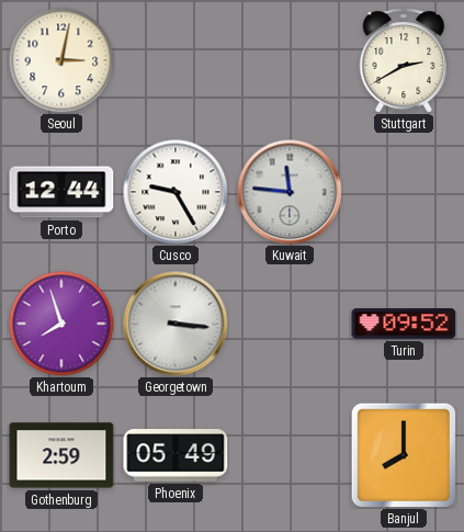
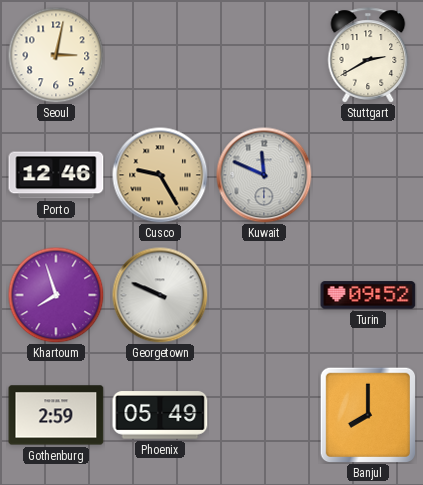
Porto: 12:44 -> 12:46 (56, 175)
Cusco dial: white -> champagne (160, 175)
Kuwait: 11:46 -> 11:49 (264, 175)
Georgetown: 3:16 -> 9:49 (160, 295)
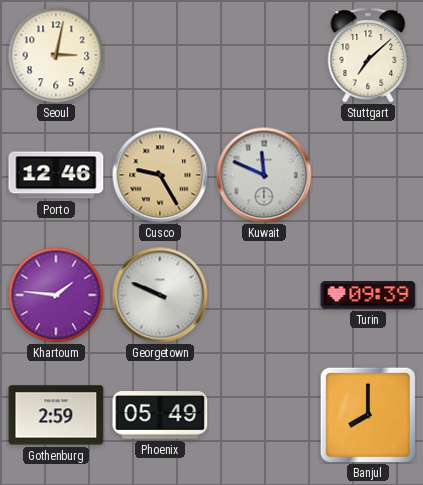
Stuttgart: 2:40 -> 7:08 (368, 55)
Khartoum: 7:57 -> 1:46 (56, 295)
Turin: 09:52 -> 09:39 (368, 295)
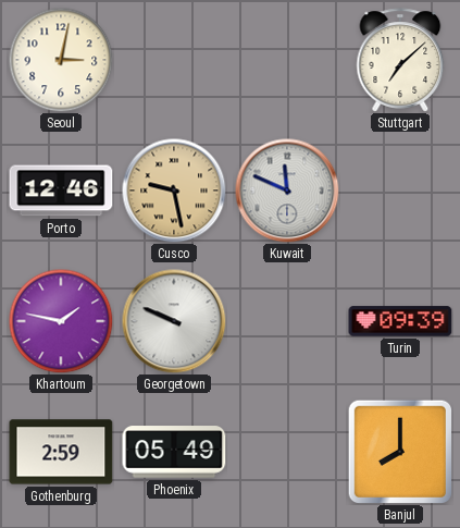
Cusco: 9:25 -> 9:28 (174, 191)
Khartoum: 1:46 -> 1:47 (61, 321)
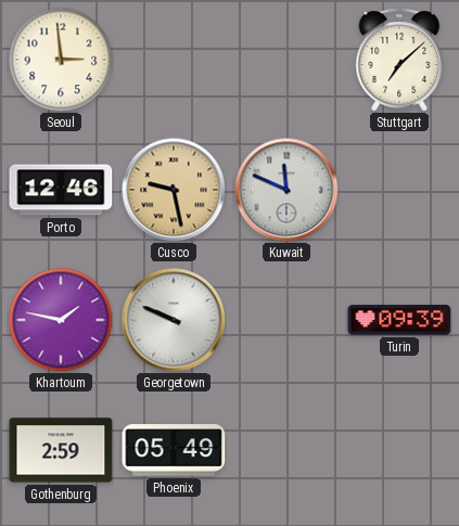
Seoul: 3:02 -> 2:59 (61, 60)
Banjul: 8:00 -> none (399, 451)
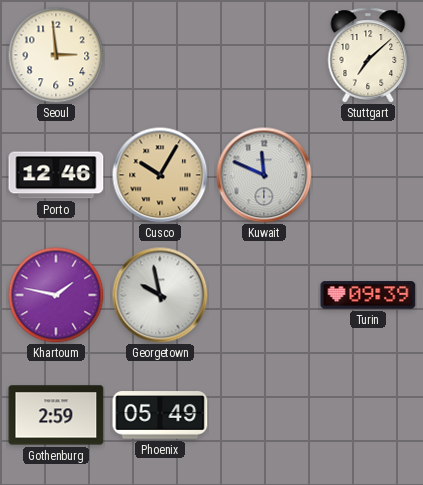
Cusco: 9:28 -> 10:05 (160, 175)
Georgetown: 9:49 -> 9:58 (160, 295)
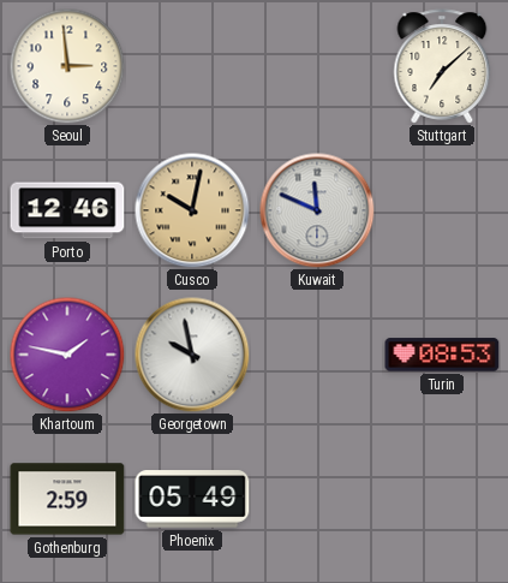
Cusco: 10:05 -> 10:02 (192, 210)
Turin: 09:39 -> 08:53 (442, 355)
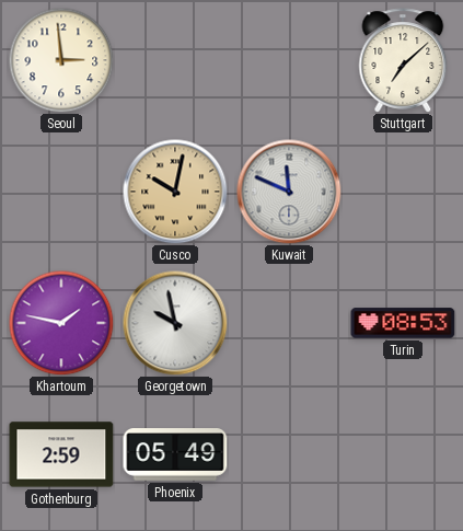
Porto: 12:46 -> none (67, 210)
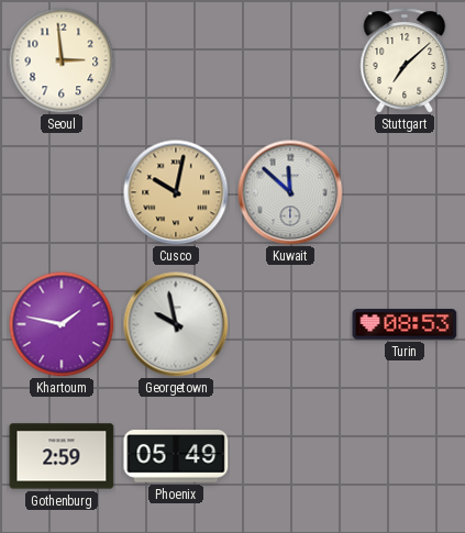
Kuwait: 11:49 -> 11:52 (290, 192)
